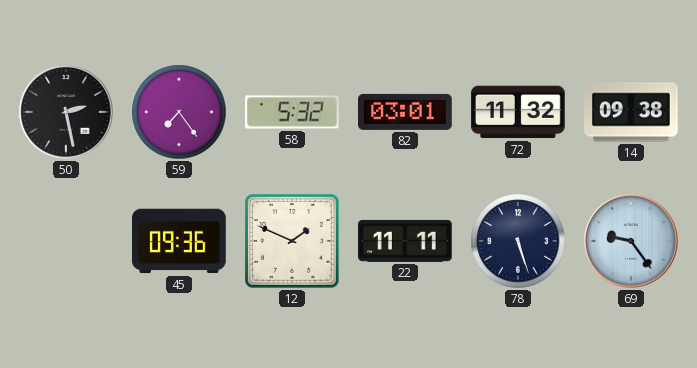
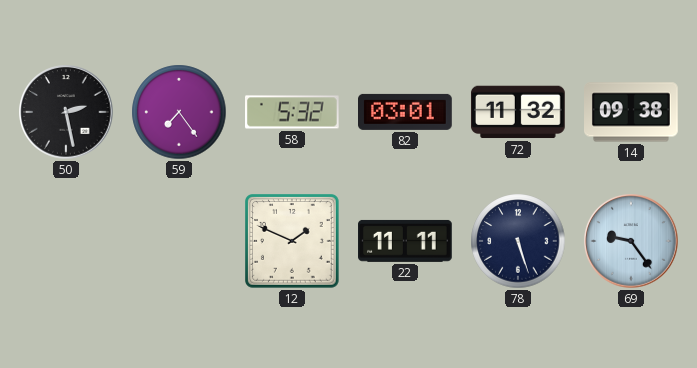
45: 09:36 -> none (180, 241)
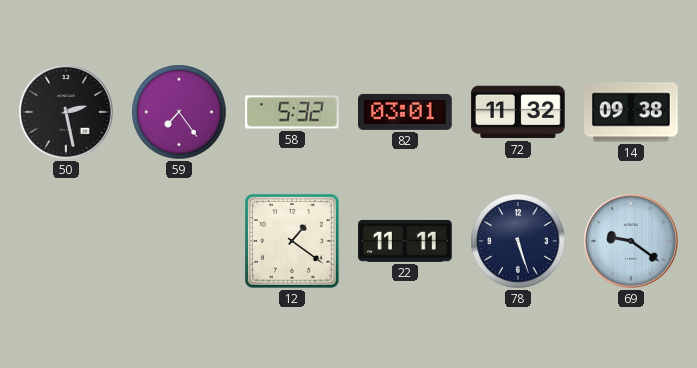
12: 1:49 -> 1:21 (293, 242)
69: 9:24 -> 9:21 (631, 241)
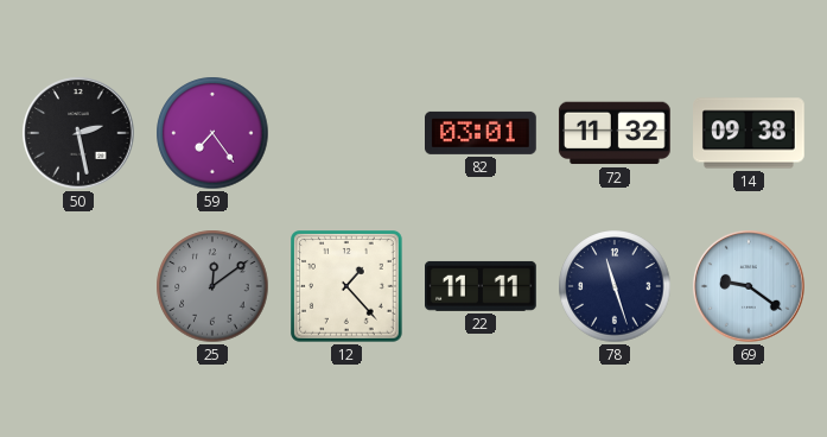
58: 5:32 -> none (293, 112)
25: none -> 12:09 (212, 286)
12: 1:21 -> 1:23 (348, 287)
78: 5:27 -> 11:27 (615, 286)
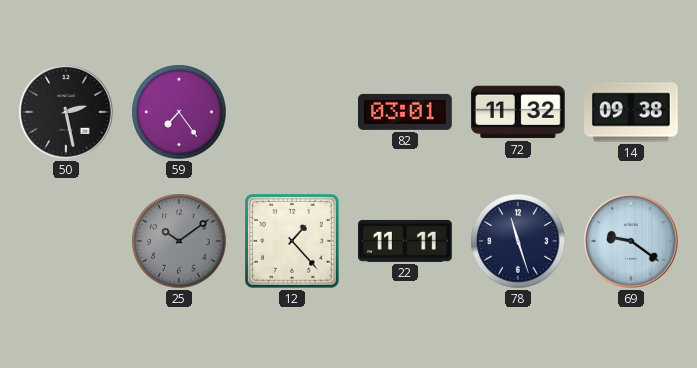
25: 12:09 -> 10:09 (179, 241)
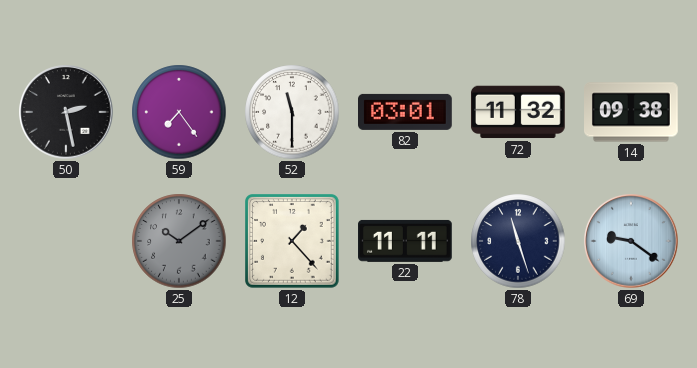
52: none -> 11:30 (292, 112)
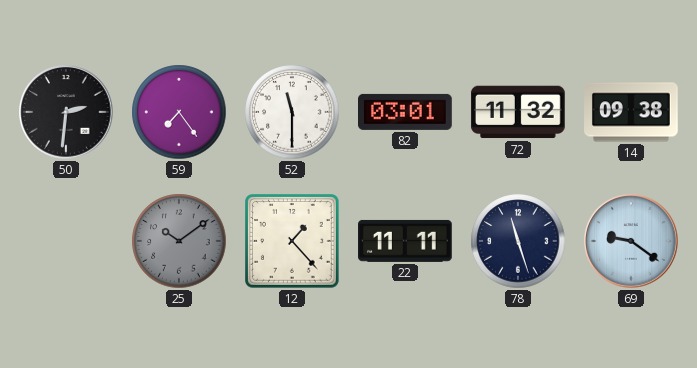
50: 2:28 -> 2:31 (66, 112)
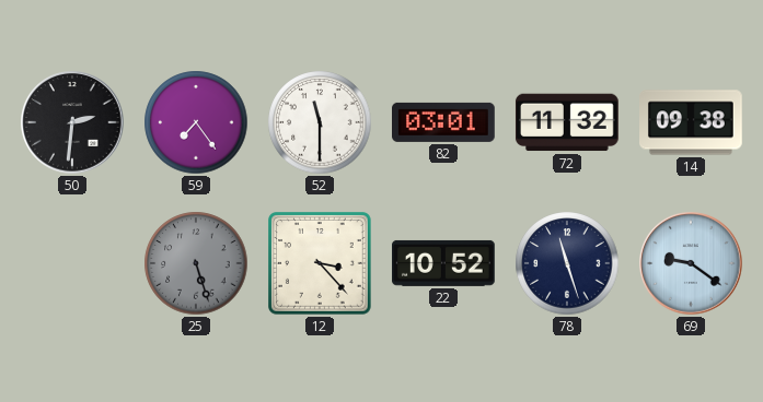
25: 10:09 -> 5:27 (196, 263)
12: 1:23 -> 3:23 (321, 264)
22: 11:11 -> 10:52 (444, 263)
